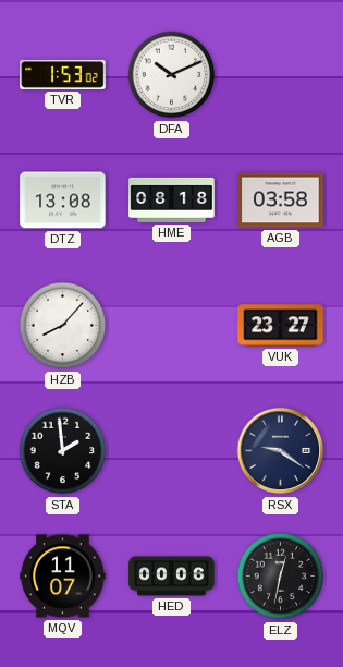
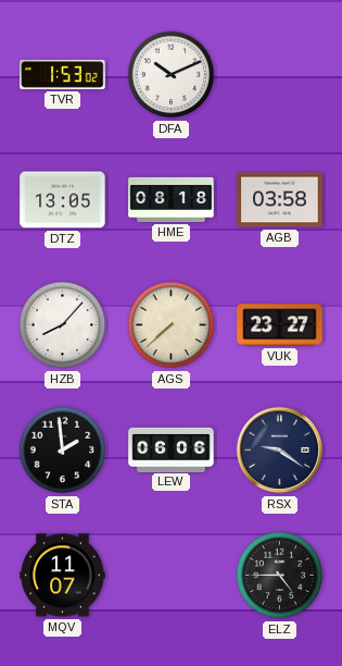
DTZ: 13:08 -> 13:05 (63, 200)
AGS: none -> 7:38 (172, 325)
LEW: none -> 06:06 (172, 449)
HED: 00:06 -> none (172, 577)
ELZ: 12:32 -> 4:45 (280, 576)
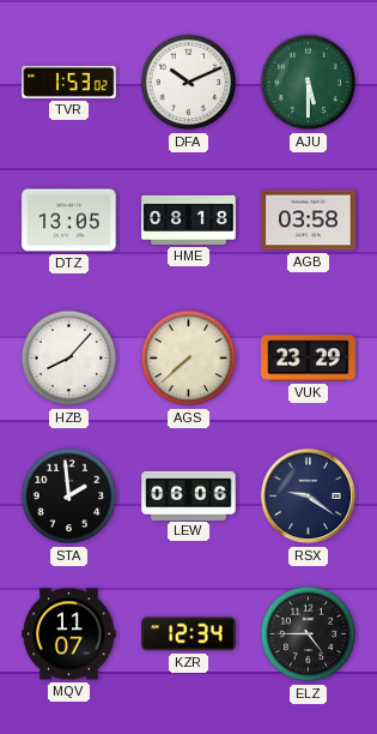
AJU: none -> 5:30 (309, 83)
VUK: 23:27 -> 23:29 (309, 359)
KZR: none -> 12:34 (189, 634)
